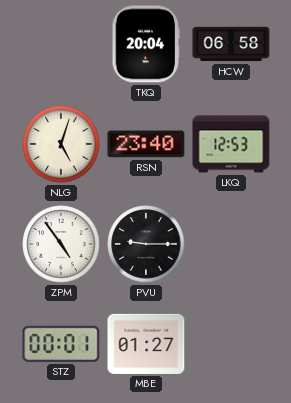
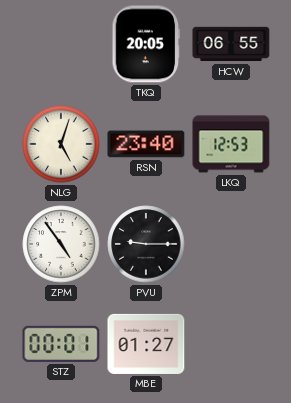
TKQ: 20:04 -> 20:05 (146, 44)
HCW: 06:58 -> 06:55 (231, 44)
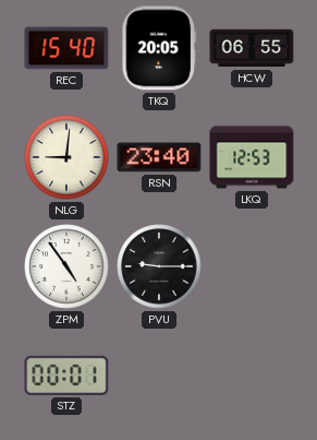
REC: none -> 15:40 (66, 48)
NLG: 5:03 -> 9:01 (66, 157)
MBE: 01:27 -> none (146, 344)
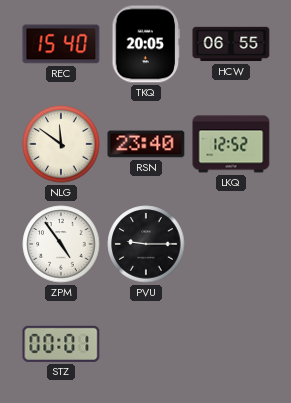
NLG: 9:01 -> 11:51 (61, 144)
LKQ: 12:53 -> 12:52 (231, 144)
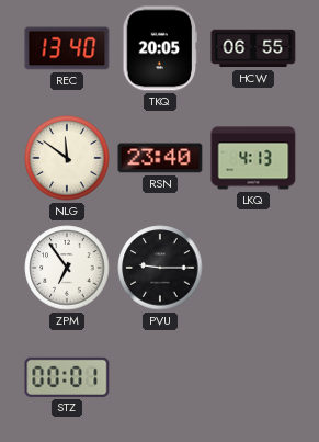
REC: 15:40 -> 13:40 (67, 48)
LKQ: 12:52 -> 4:13 (253, 158)
ZPM: 4:54 -> 6:54 (67, 268)
